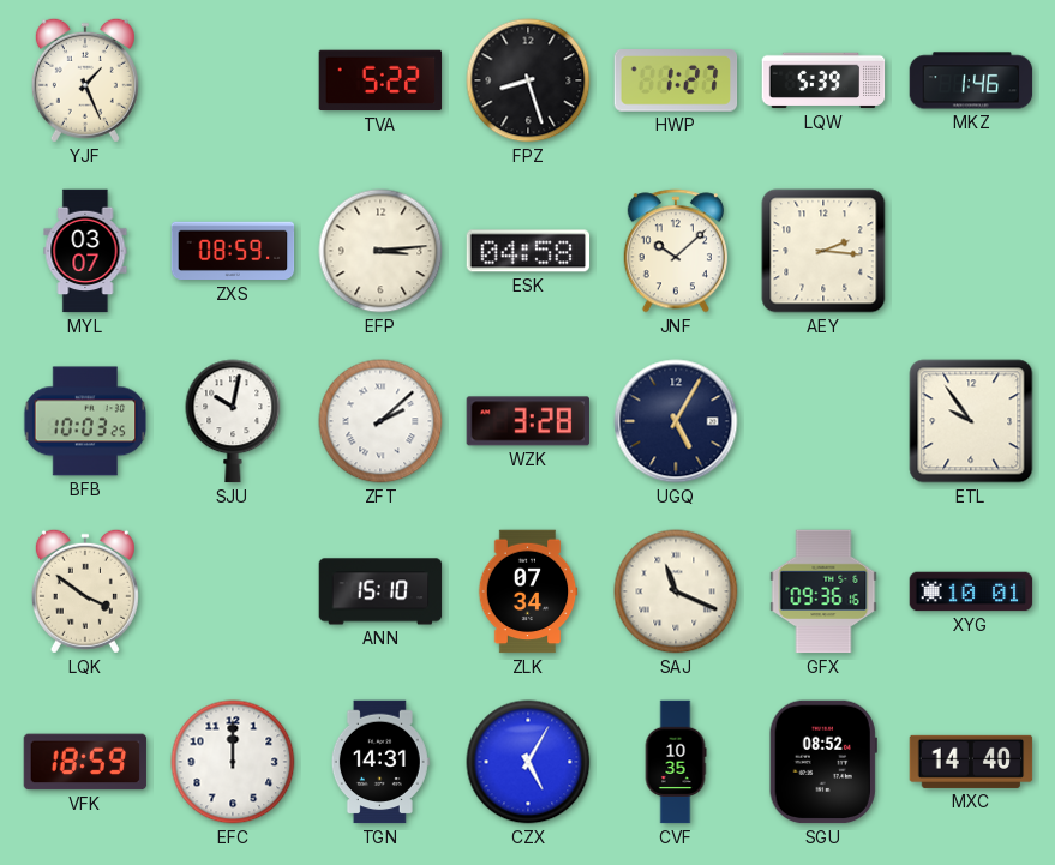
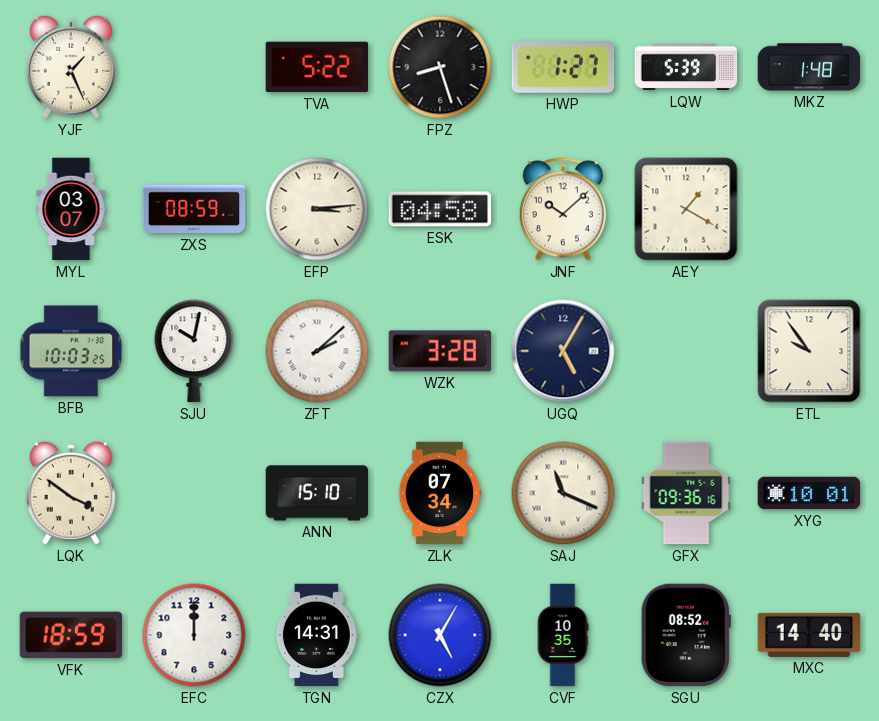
MKZ: 1:46 -> 1:48 (809, 67)
AEY: 2:16 -> 1:20 (686, 209)
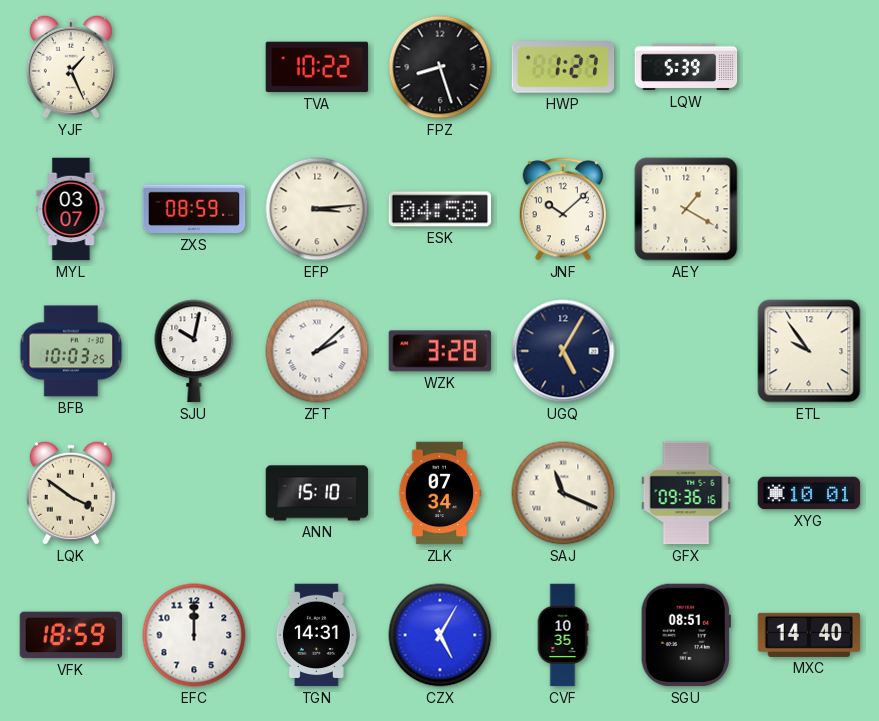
TVA: 5:22 -> 10:22 (317, 67)
MKZ: 1:48 -> none (809, 67)
SGU: 08:52 -> 08:51 (686, 635)
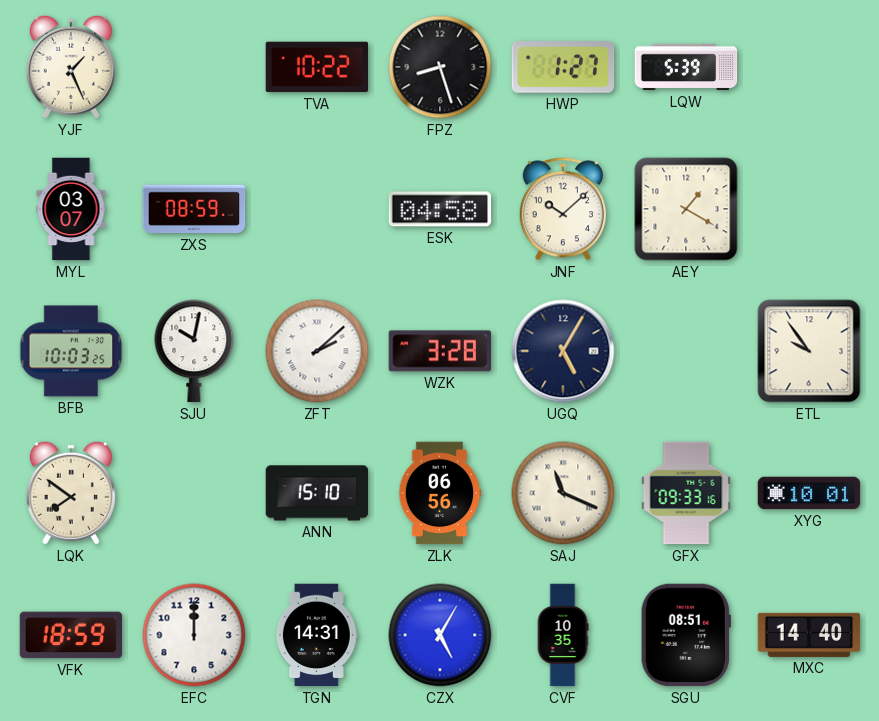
EFP: 3:14 -> none (317, 209)
LQK: 3:51 -> 7:51 (71, 493)
ZLK: 07:34 -> 06:56 (440, 493)
GFX: 09:36 -> 09:33 (686, 493)
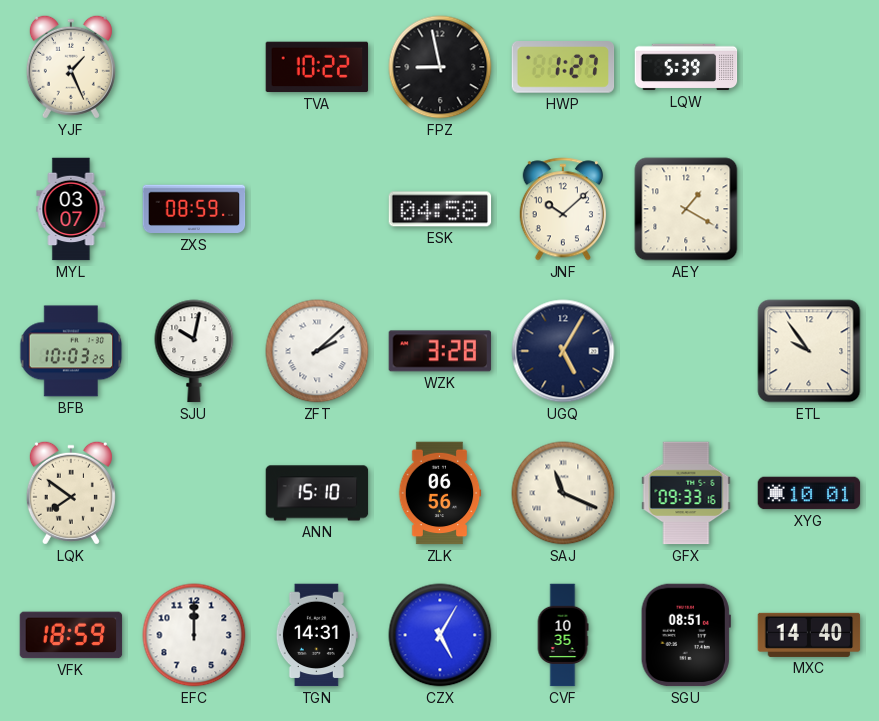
FPZ: 8:27 -> 8:58 (440, 67)
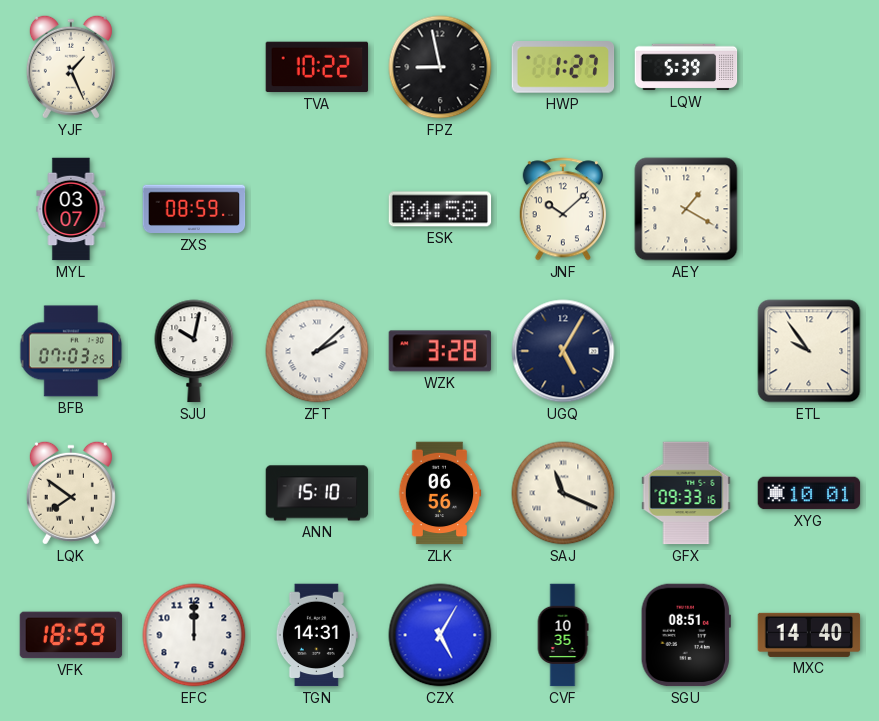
BFB: 10:03 -> 07:03 (71, 351)
